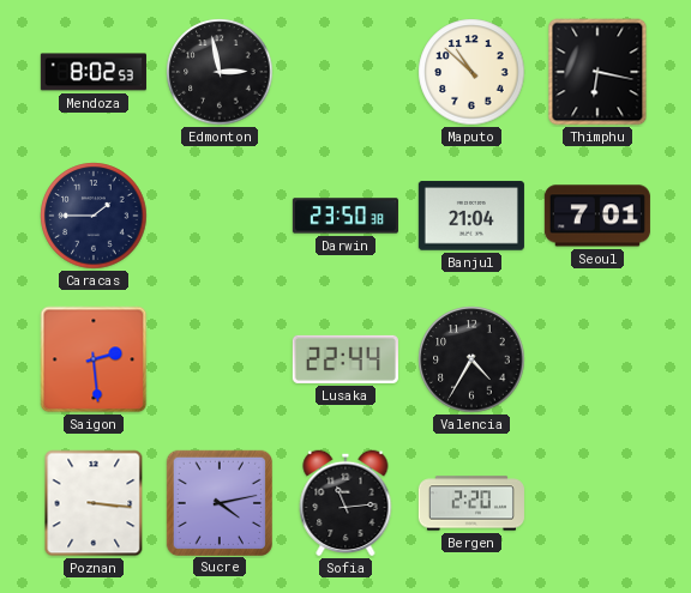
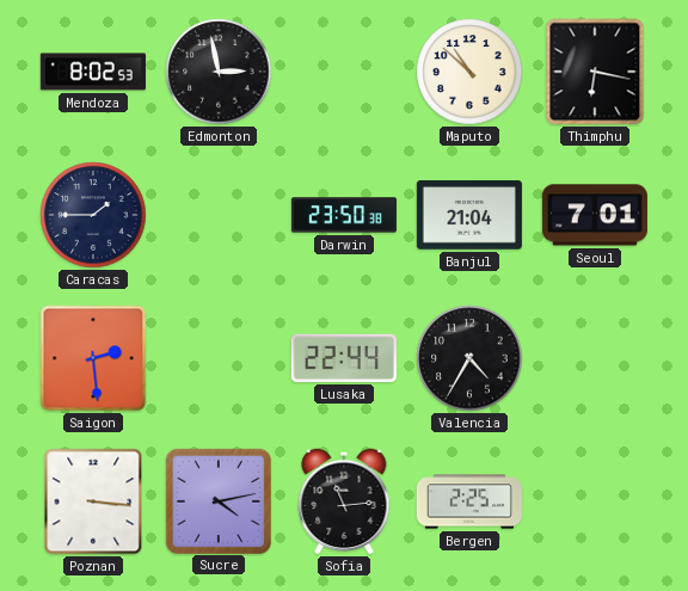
Bergen: 2:20 -> 2:25 (469, 501)
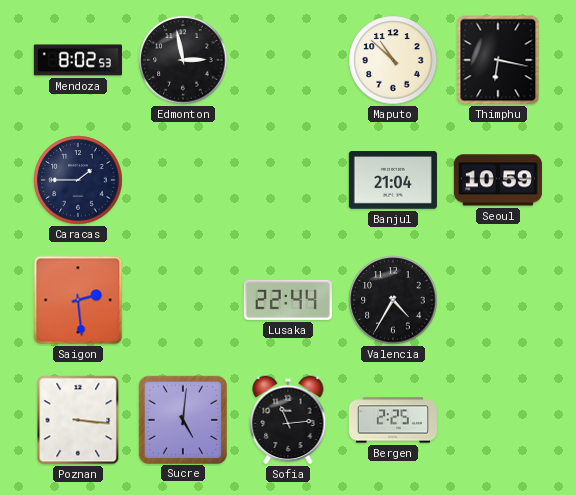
Darwin: 23:50 -> none (344, 215)
Seoul: 7:01 -> 10:59 (498, 180)
Sucre: 4:13 -> 5:01 (182, 419)
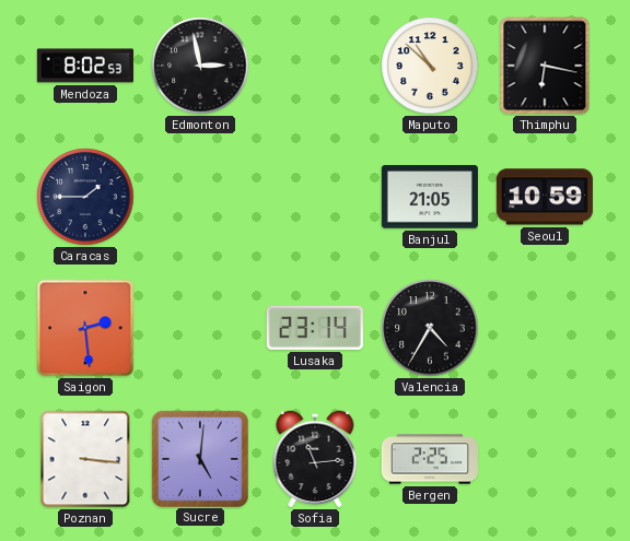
Banjul: 21:04 -> 21:05 (430, 197)
Lusaka: 22:44 -> 23:14 (315, 328)
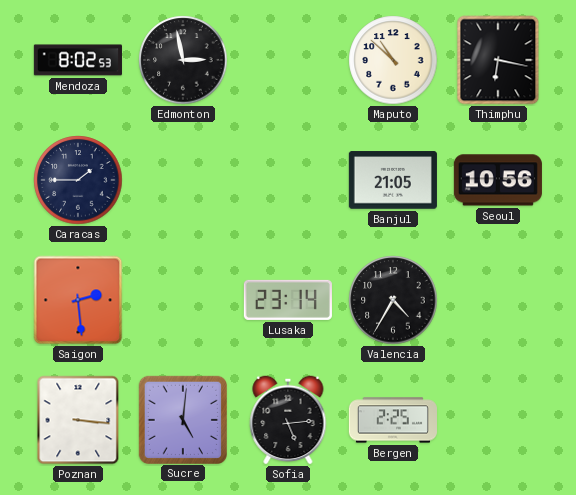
Seoul: 10:59 -> 10:56 (498, 180)
Sofia: 11:14 -> 5:14 (288, 420)
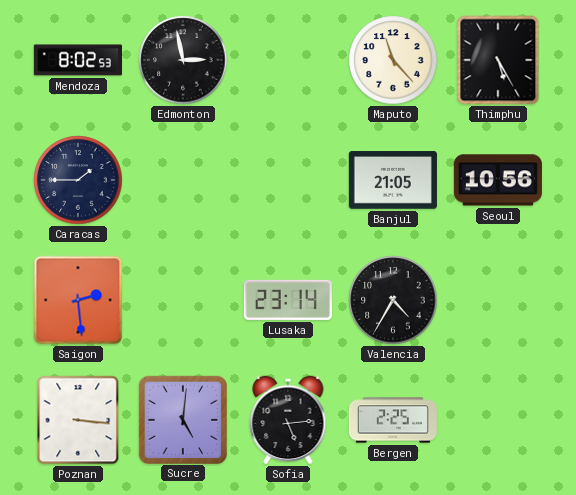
Maputo: 10:52 -> 11:23 (393, 60)
Thimphu: 6:17 -> 5:25 (498, 60)
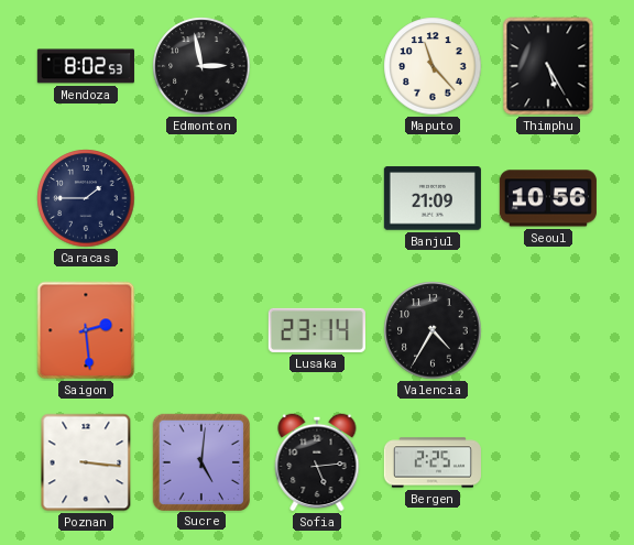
Banjul: 21:05 -> 21:09 (433, 198)
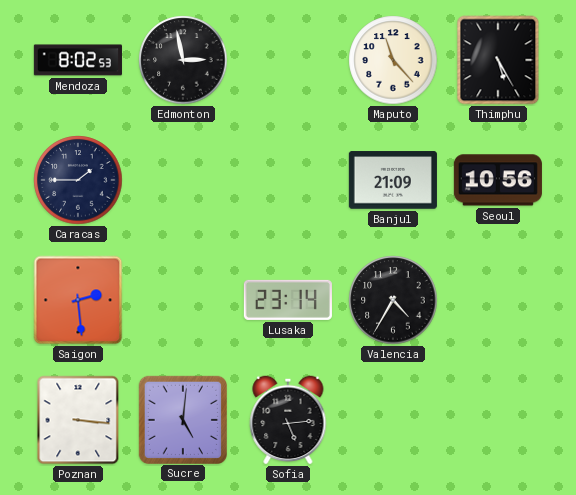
Bergen: 2:25 -> none (433, 462)
